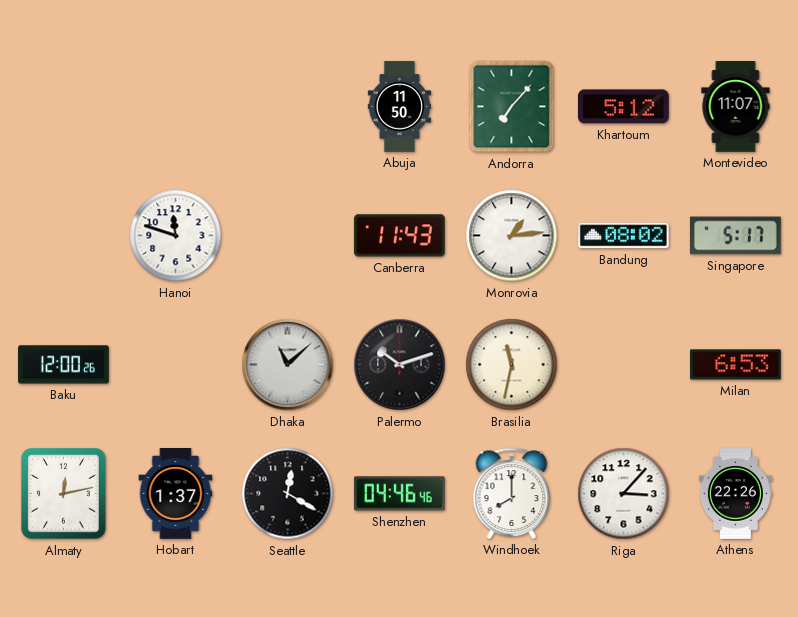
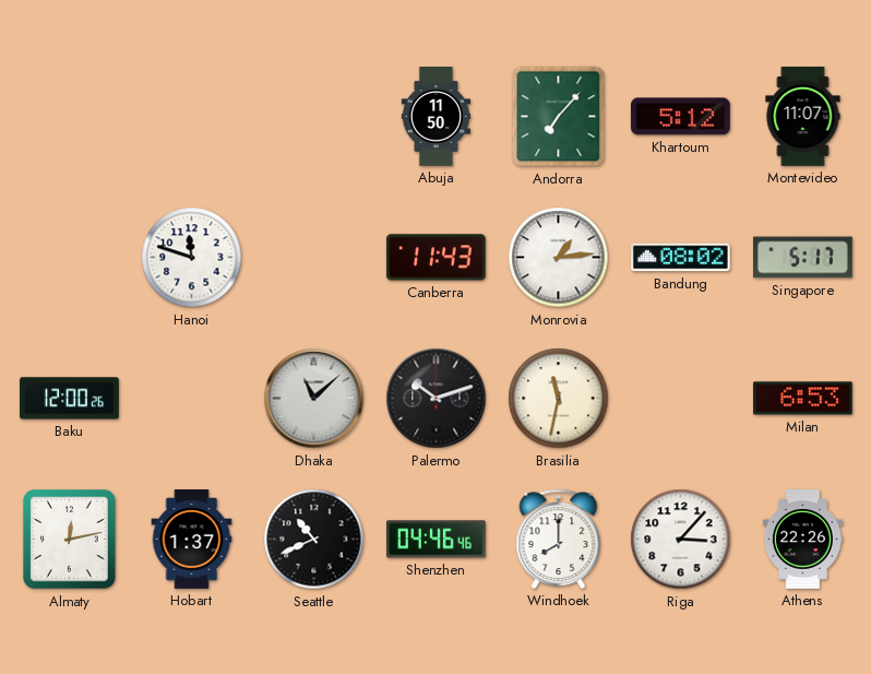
Seattle: 12:20 -> 10:41 (314, 540)
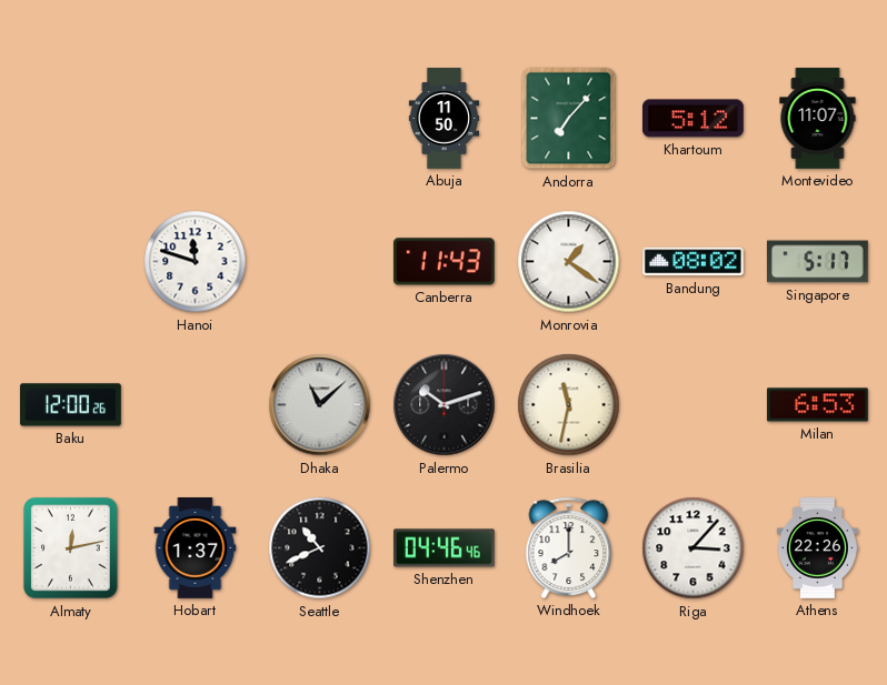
Monrovia: 1:14 -> 1:21 (569, 262)
